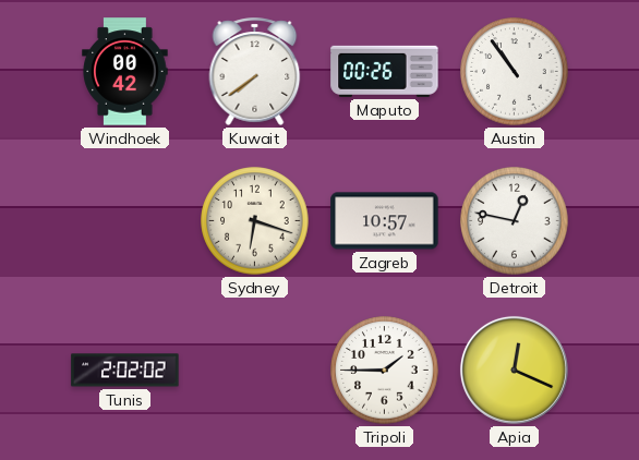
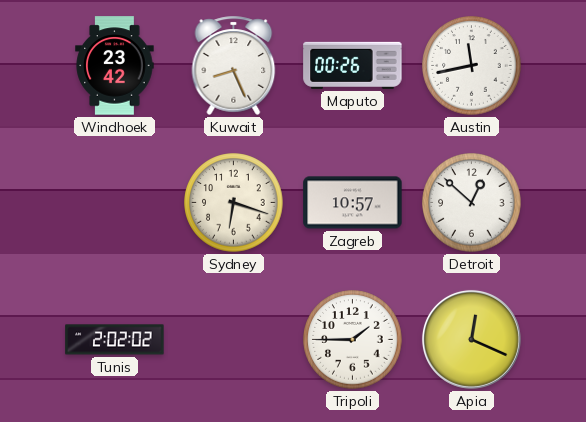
Windhoek: 00:42 -> 23:42 (115, 66)
Kuwait: 7:39 -> 8:26 (234, 65)
Austin: 10:54 -> 11:43 (472, 66)
Detroit: 12:47 -> 12:52 (472, 203)
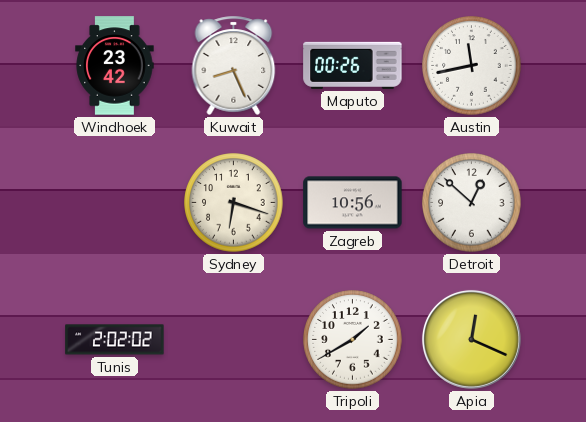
Zagreb: 10:57 -> 10:56 (353, 203)
Tripoli: 1:45 -> 1:40 (353, 340)
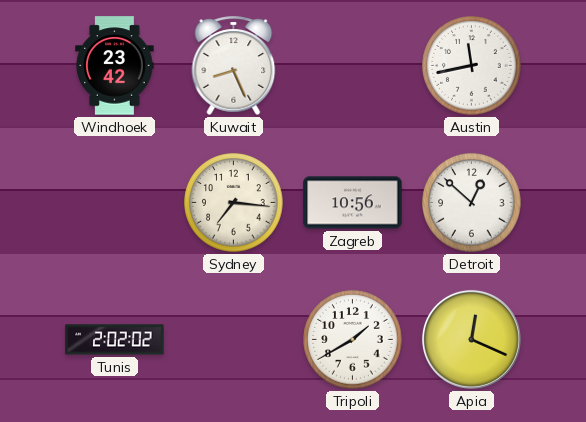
Maputo: 00:26 -> none (353, 65)
Sydney: 6:18 -> 7:16 (234, 203)
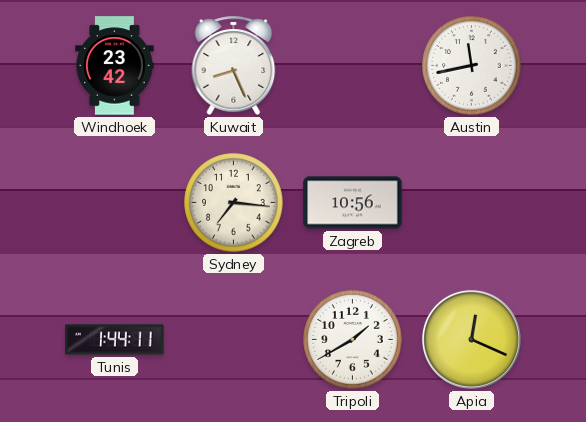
Detroit: 12:52 -> none (472, 203)
Tunis: 2:02 -> 1:44 (115, 340)
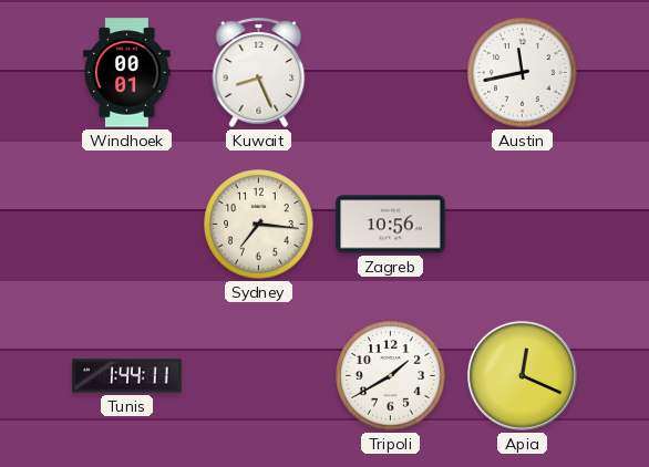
Windhoek: 23:42 -> 00:01 (127, 73)
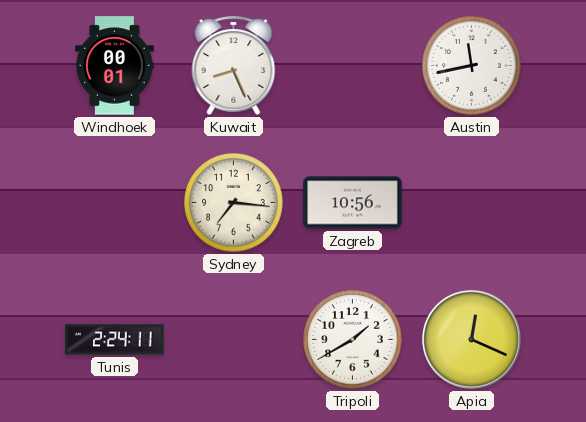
Tunis: 1:44 -> 2:24 (115, 340)
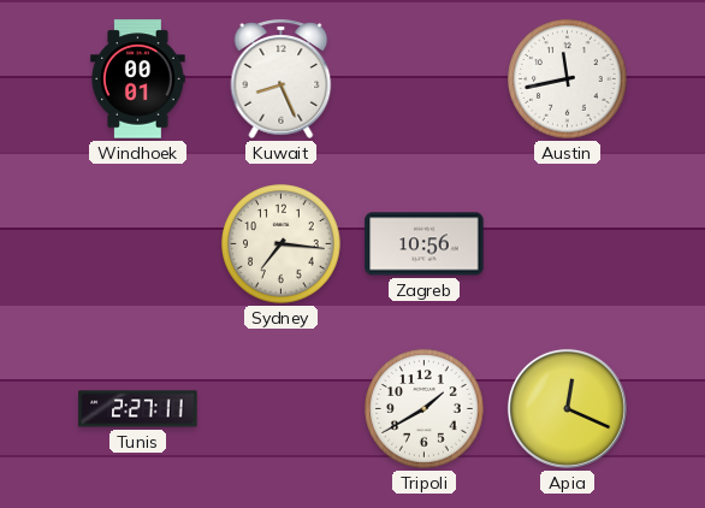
Tunis: 2:24 -> 2:27 (138, 409)
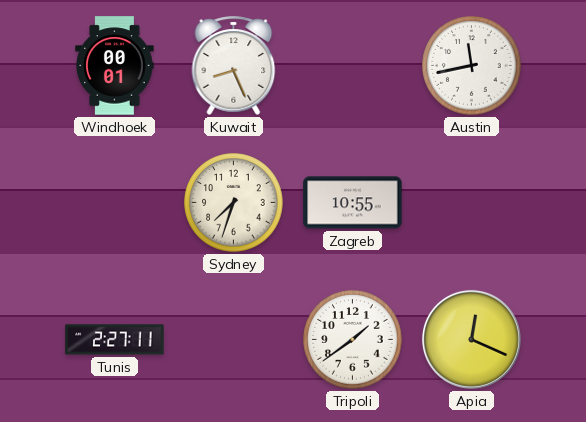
Sydney: 7:16 -> 7:33 (234, 203)
Zagreb: 10:56 -> 10:55 (353, 203)
Tripoli: 1:40 -> 1:39 (353, 340)
